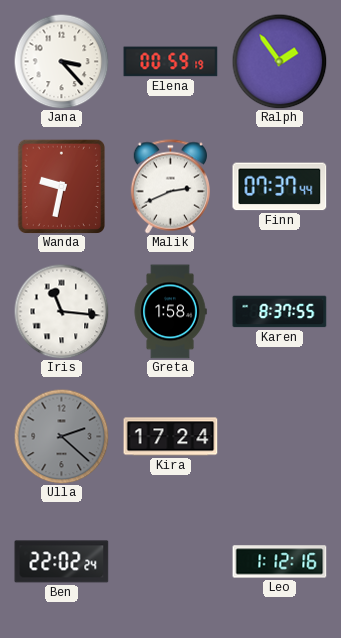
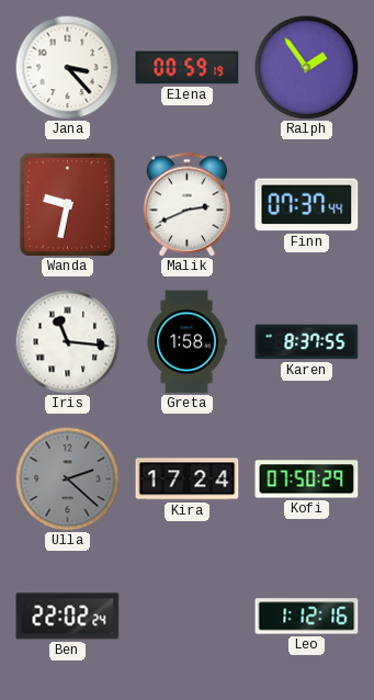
Kofi: none -> 07:50 (307, 479)
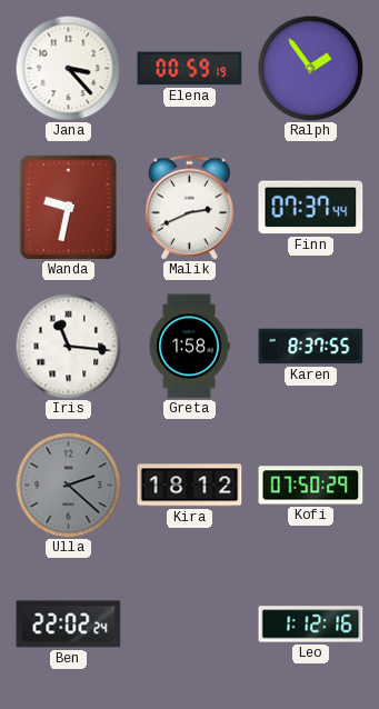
Kira: 17:24 -> 18:12 (190, 486)
